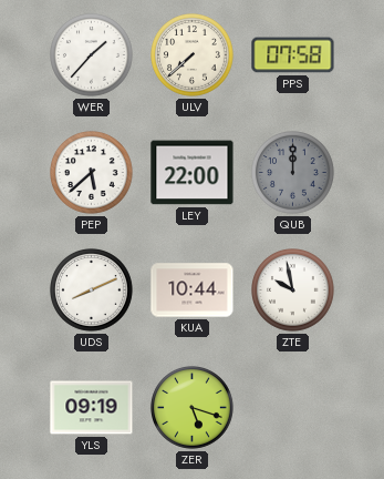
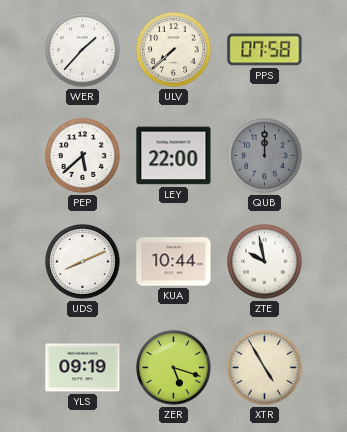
XTR: none -> 4:55 (265, 368)
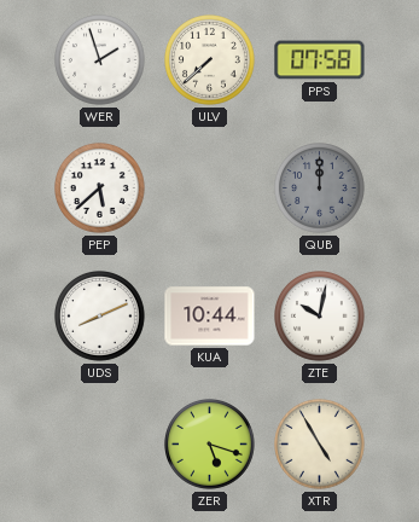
WER: 1:37 -> 1:57 (100, 60)
LEY: 22:00 -> none (174, 156)
ZTE: 9:58 -> 10:02 (320, 317)
YLS: 09:19 -> none (83, 368)
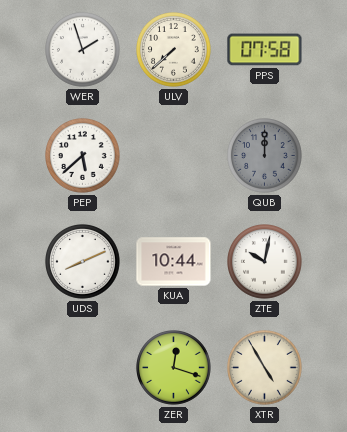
ZER: 5:18 -> 12:18 (174, 368)
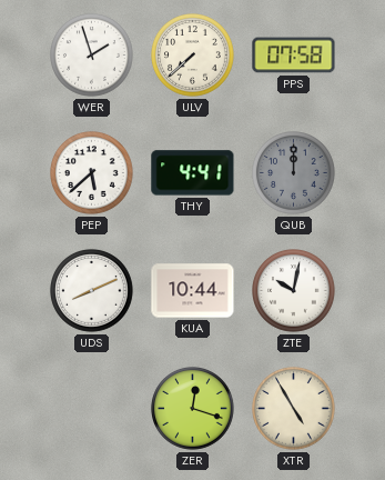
THY: none -> 4:41 (193, 173)
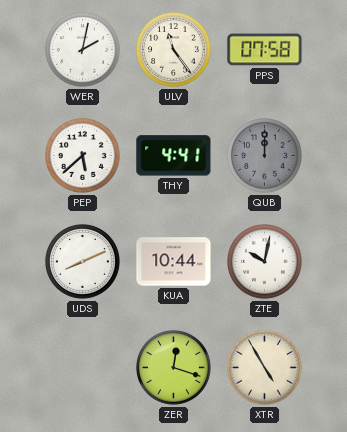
WER: 1:57 -> 2:02 (83, 50)
ULV: 7:38 -> 11:24 (174, 50)
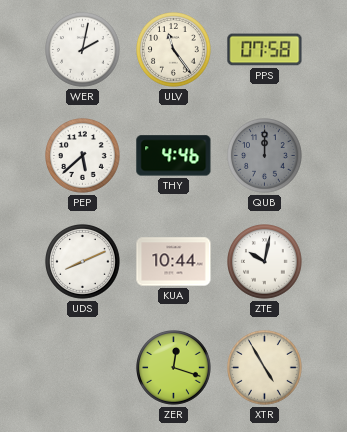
THY: 4:41 -> 4:46 (174, 156)
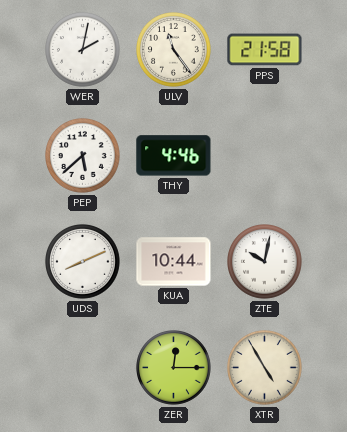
PPS: 07:58 -> 21:58 (265, 50)
QUB: 12:00 -> none (265, 156)
ZER: 12:18 -> 12:15 (174, 368)
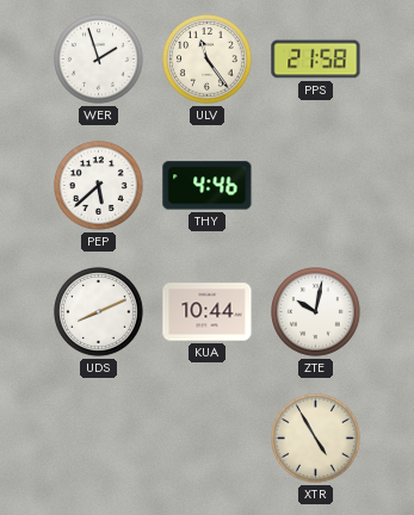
WER: 2:02 -> 1:57 (99, 60)
ZER: 12:15 -> none (174, 368)
